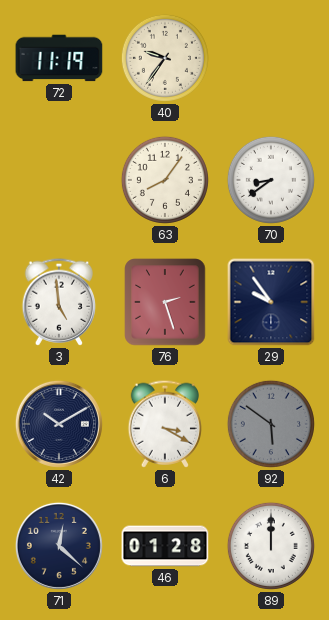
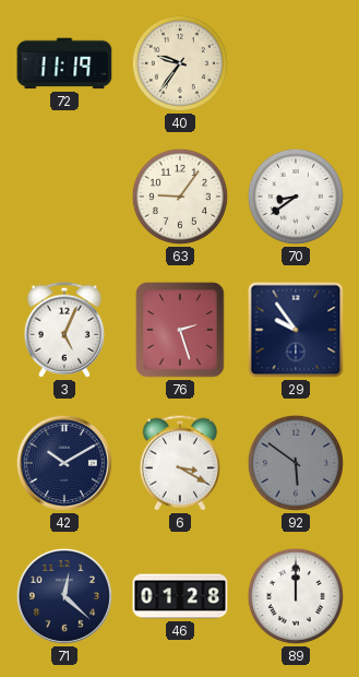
63: 8:06 -> 9:06 (180, 197)
3: 4:59 -> 5:04 (64, 330)
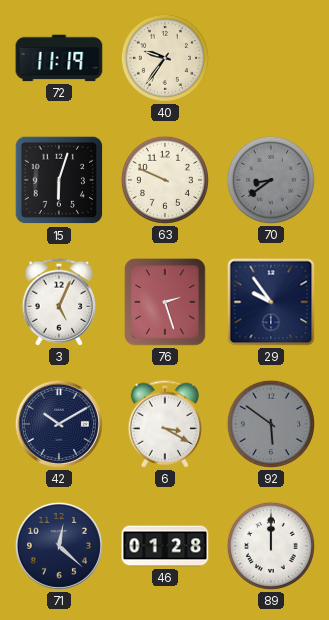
15: none -> 6:03 (59, 180)
63: 9:06 -> 9:49 (165, 180)
70 dial: white -> grey (271, 180)
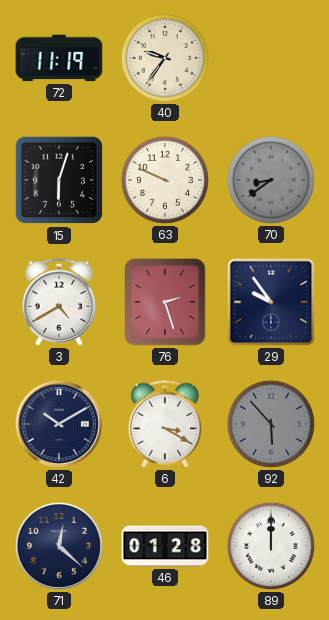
3: 5:04 -> 4:40 (59, 302)
92: 5:51 -> 5:53 (271, 424)
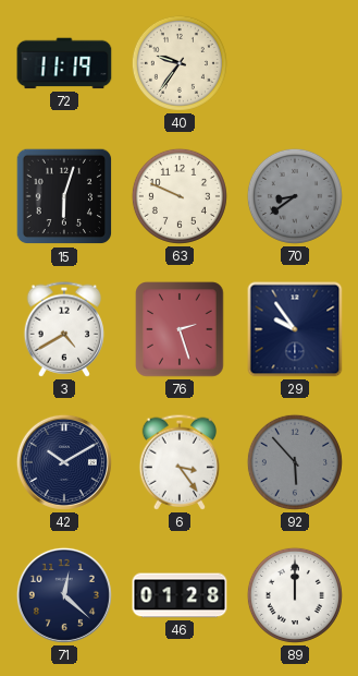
6: 3:20 -> 3:24 (180, 462)
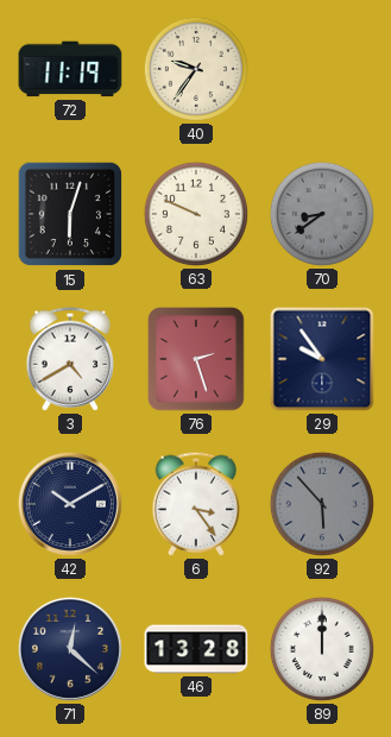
46: 01:28 -> 13:28 (196, 649)
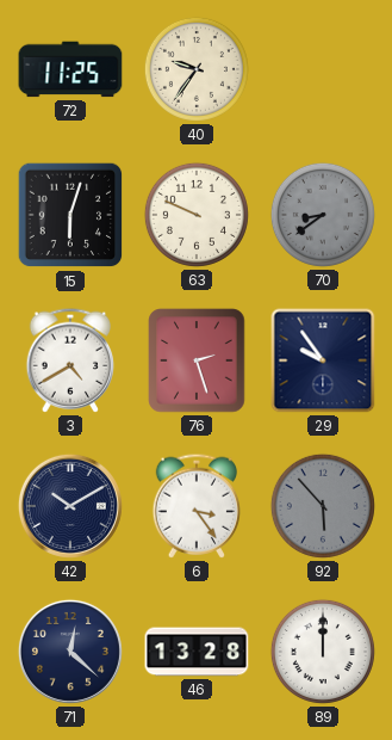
72: 11:19 -> 11:25 (70, 69)
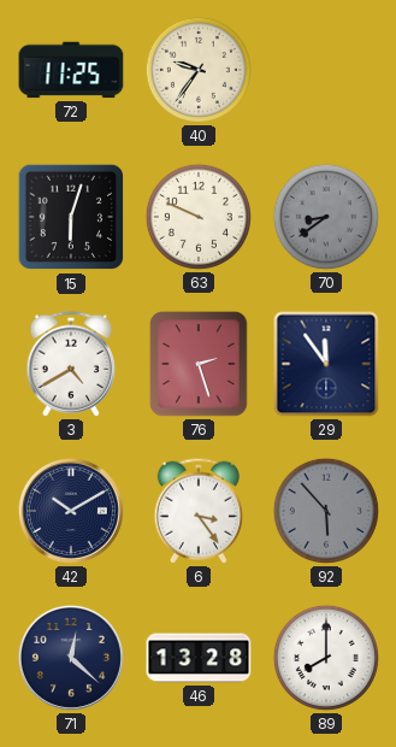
29: 9:54 -> 11:54 (326, 364)
89: 12:00 -> 8:00 (326, 658)
